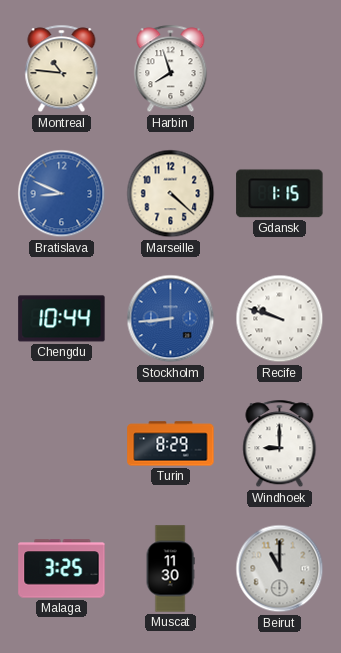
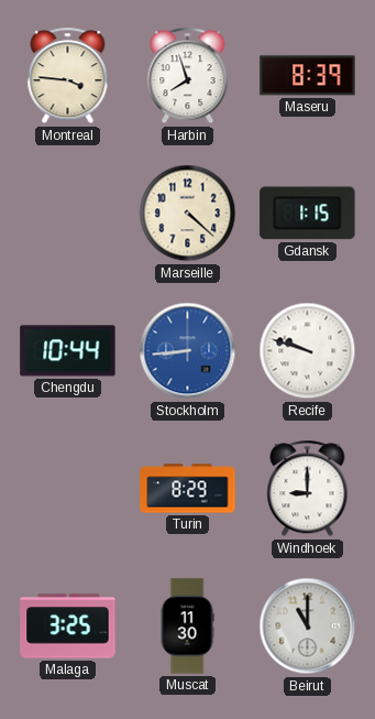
Montreal: 10:46 -> 3:46 (68, 76)
Maseru: none -> 8:39 (308, 76)
Bratislava: 8:49 -> none (62, 194)
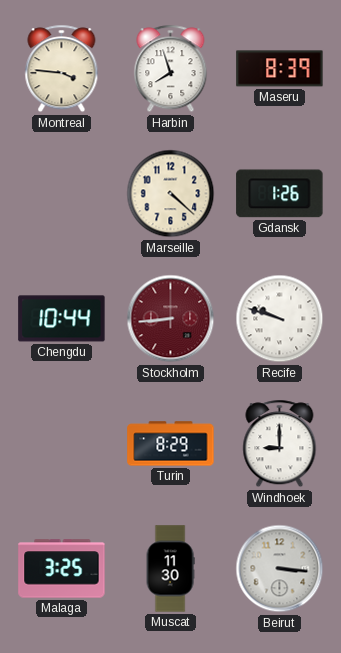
Gdansk: 1:15 -> 1:26 (280, 194)
Stockholm dial: blue -> burgundy (171, 319)
Beirut: 11:00 -> 3:16 (280, 569)
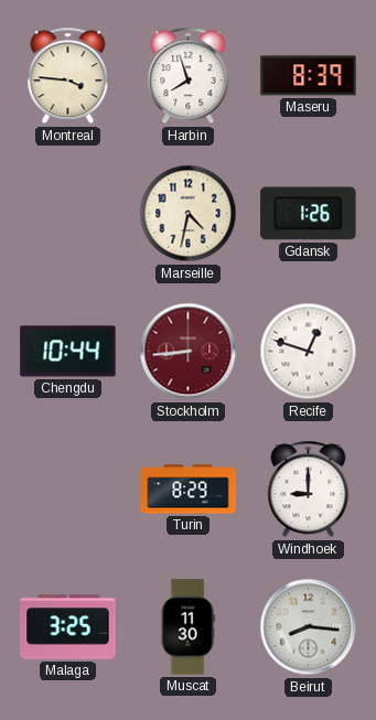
Marseille: 4:22 -> 4:32 (189, 214)
Recife: 9:48 -> 12:48 (309, 352)
Beirut: 3:16 -> 8:16 (309, 627)
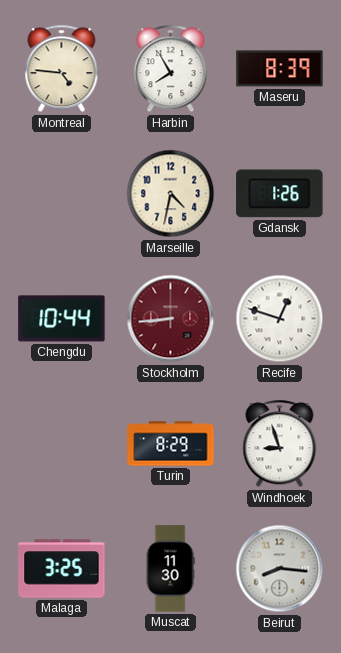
Montreal: 3:46 -> 4:46 (62, 69)
Harbin: 7:57 -> 7:55 (171, 69)
Windhoek: 9:00 -> 8:57 (280, 444)
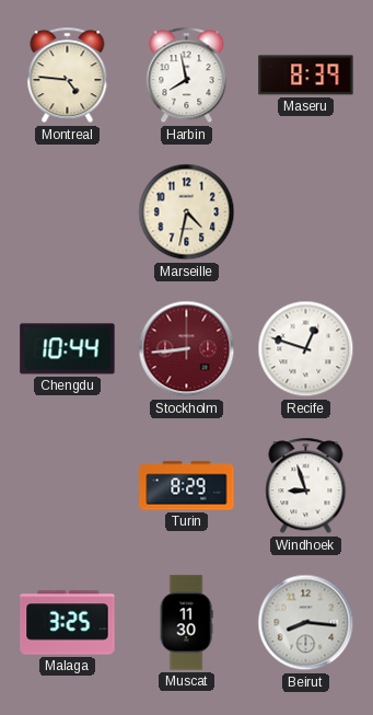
Harbin: 7:55 -> 7:58 (187, 76)
Gdansk: 1:26 -> none (280, 194)
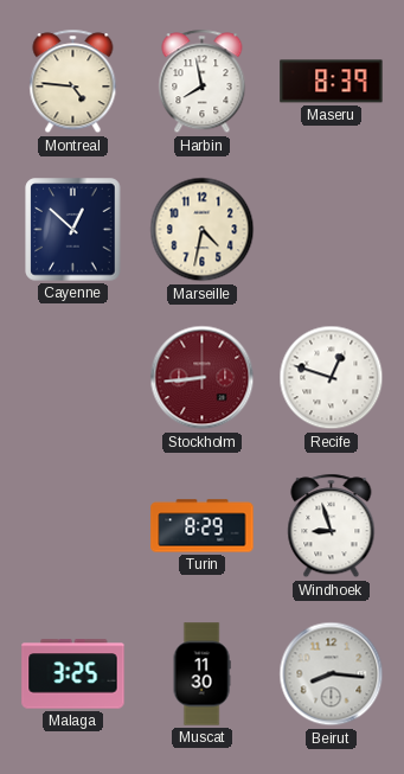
Cayenne: none -> 12:52 (73, 230)
Chengdu: 10:44 -> none (68, 349)
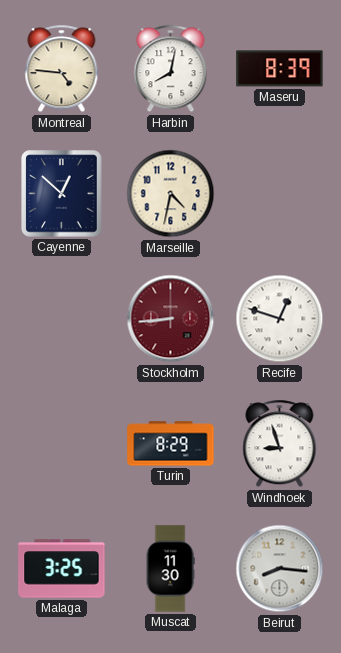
Harbin: 7:58 -> 8:02 (171, 69)
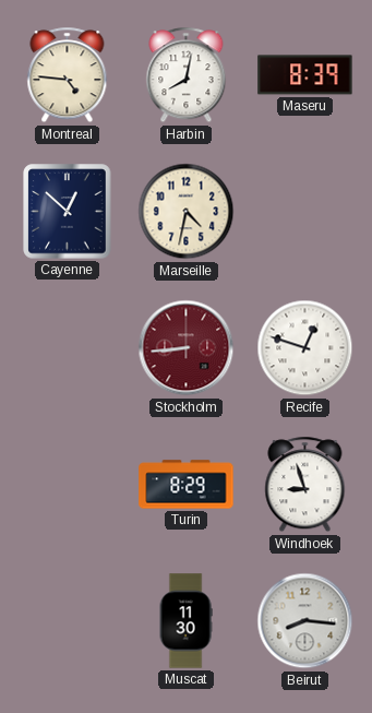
Malaga: 3:25 -> none (62, 569)
